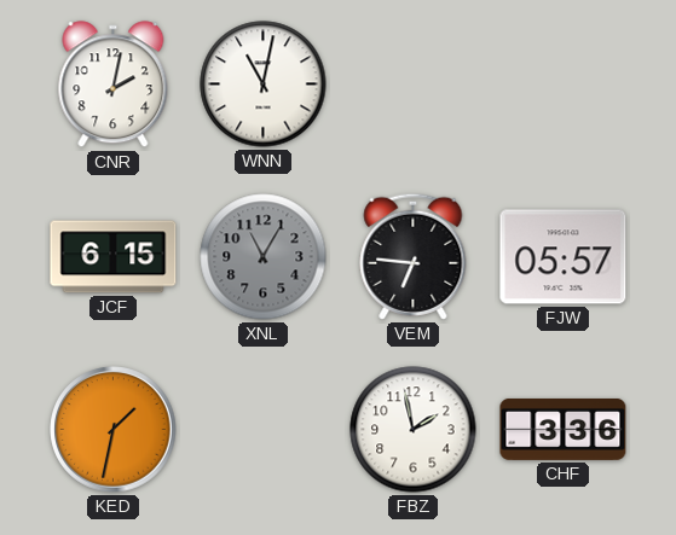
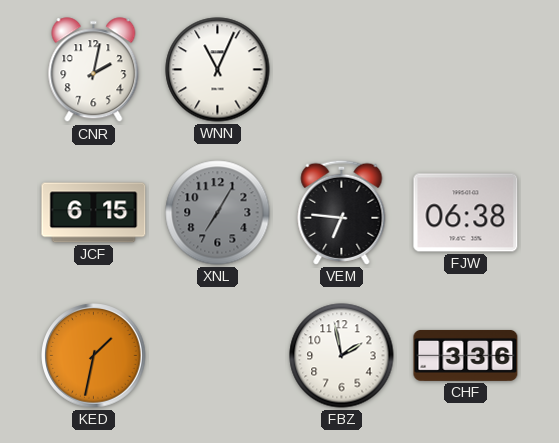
WNN: 11:02 -> 11:04 (218, 70)
XNL: 11:05 -> 7:05 (218, 213)
FJW: 05:57 -> 06:38 (466, 213)
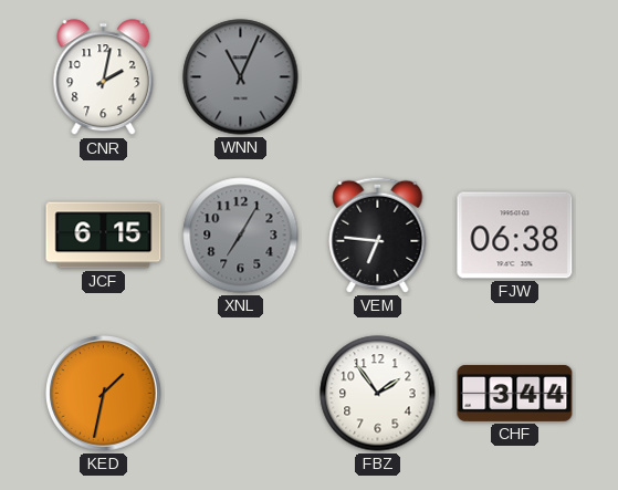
WNN dial: white -> grey (241, 77)
FBZ: 1:58 -> 1:54 (378, 394)
CHF: 3:36 -> 3:44 (515, 393)
